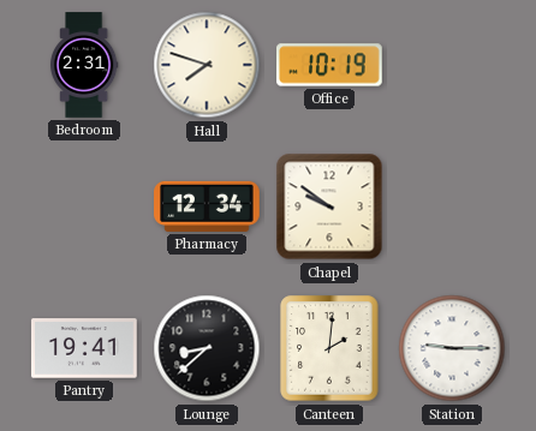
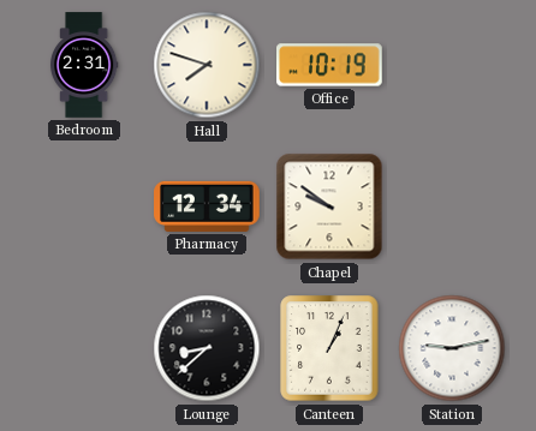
Pantry: 19:41 -> none (85, 348)
Canteen: 2:01 -> 1:04 (329, 348)
Station: 9:15 -> 9:13 (452, 348)
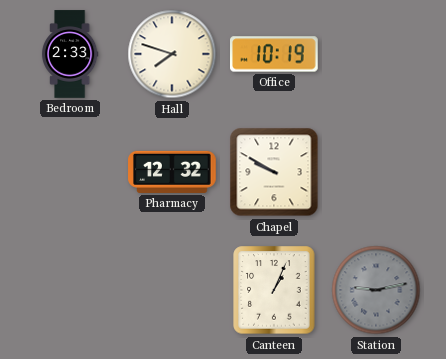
Bedroom: 2:31 -> 2:33 (70, 54)
Pharmacy: 12:34 -> 12:32 (172, 172)
Chapel: 9:51 -> 9:50 (274, 172)
Lounge: 8:38 -> none (207, 348)
Station dial: white -> grey (376, 290)
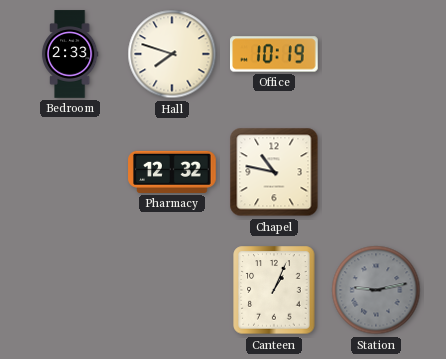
Chapel: 9:50 -> 10:47 (274, 172)
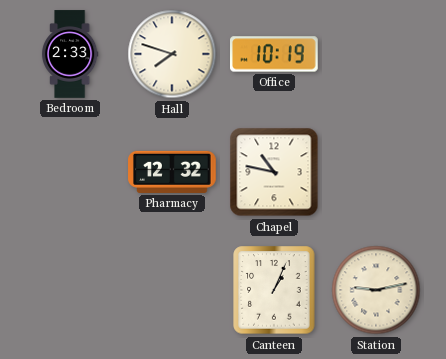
Station dial: grey -> cream (376, 290)
